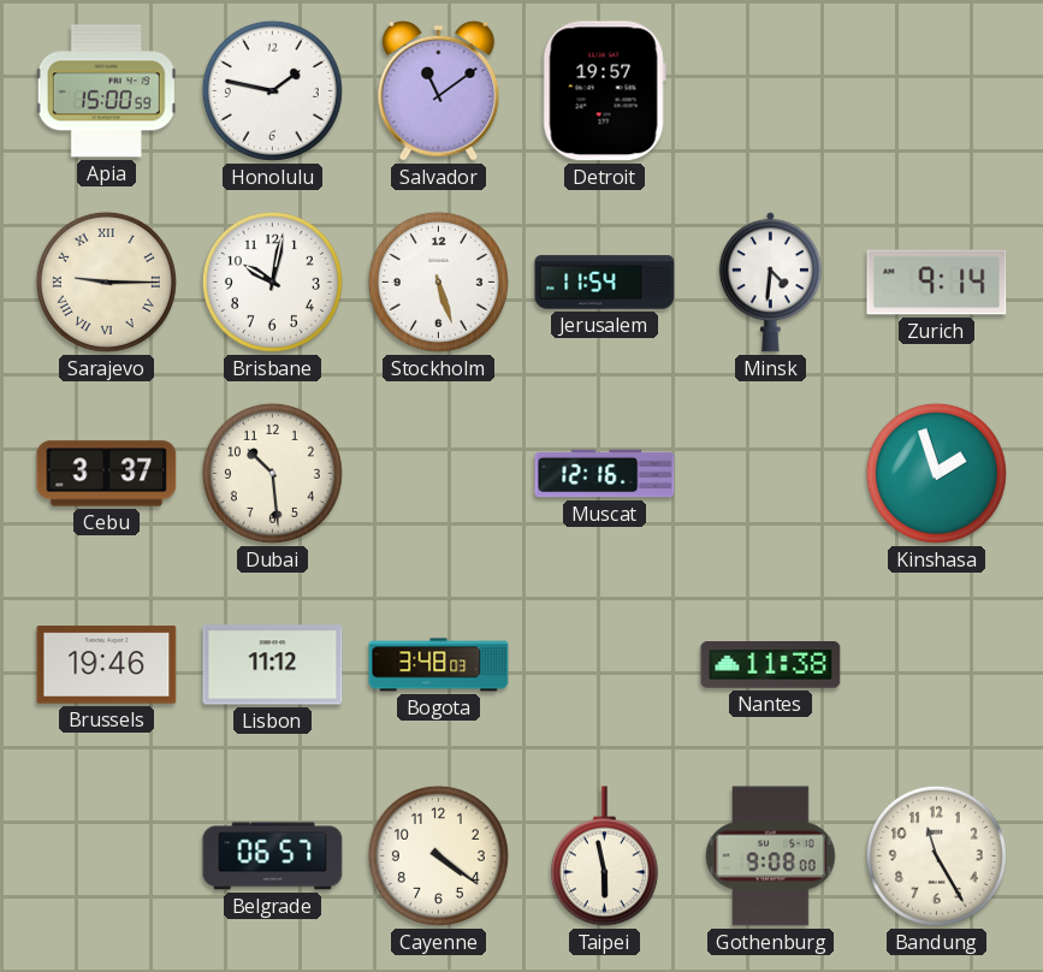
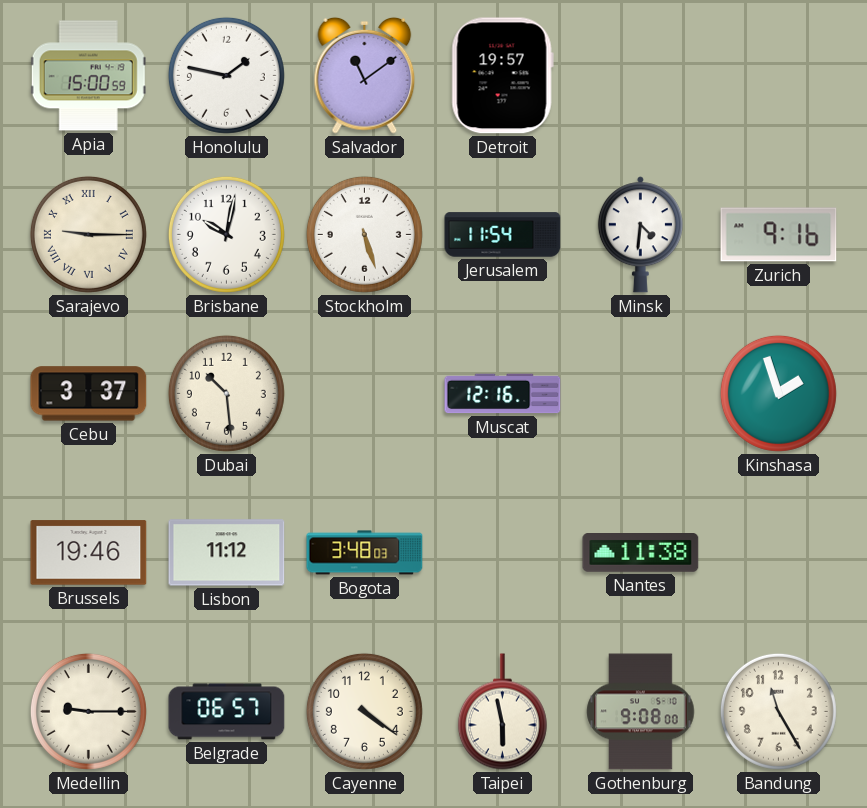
Zurich: 9:14 -> 9:16 (779, 235)
Medellin: none -> 9:15 (88, 711)
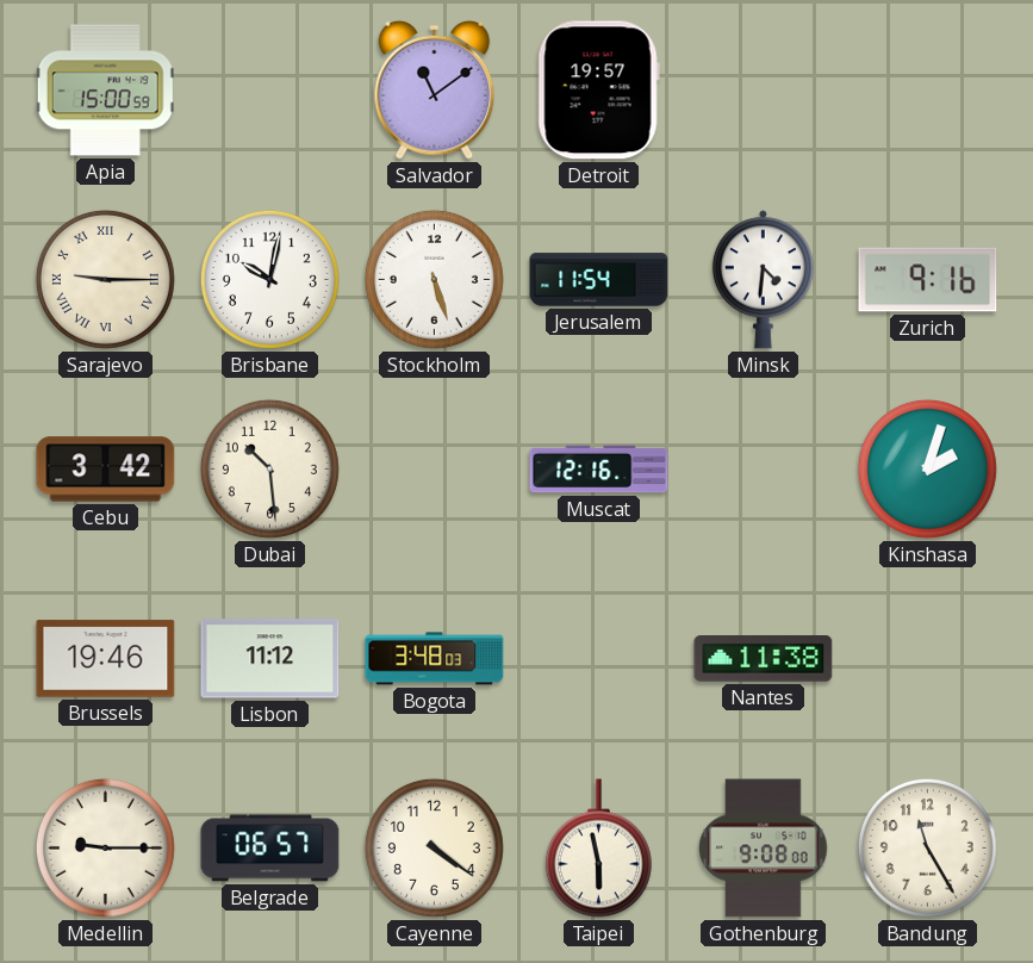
Honolulu: 1:47 -> none (226, 75)
Cebu: 3:37 -> 3:42 (106, 470)
Kinshasa: 1:57 -> 2:03 (927, 468)
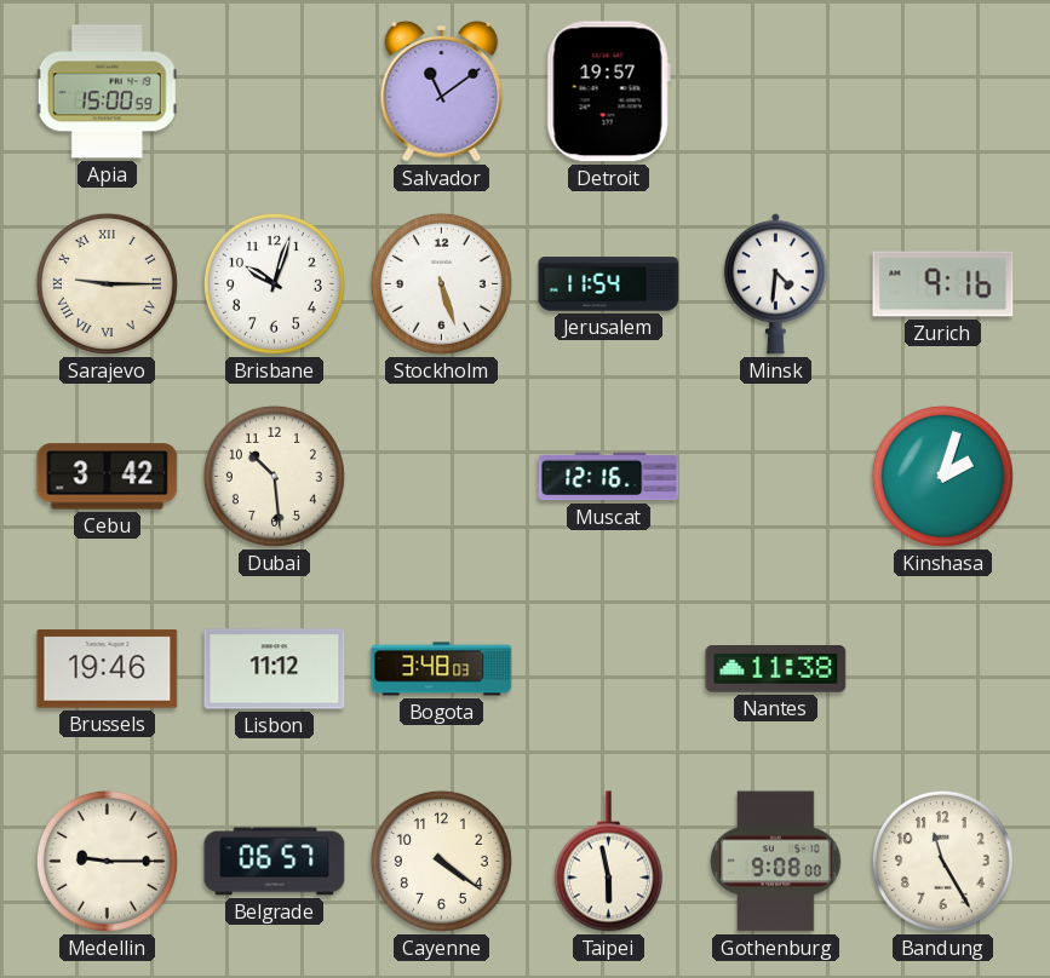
Brisbane: 10:02 -> 10:03 (274, 283)
